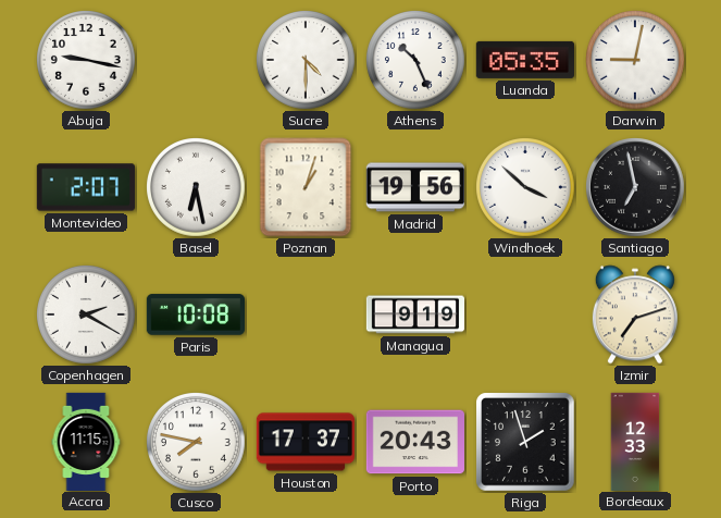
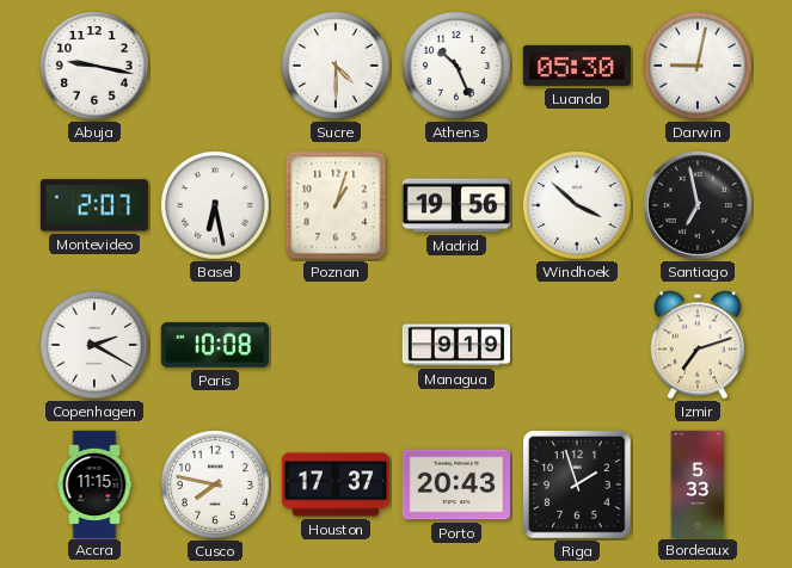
Luanda: 05:35 -> 05:30 (576, 66)
Bordeaux: 12:33 -> 5:33 (698, 483)
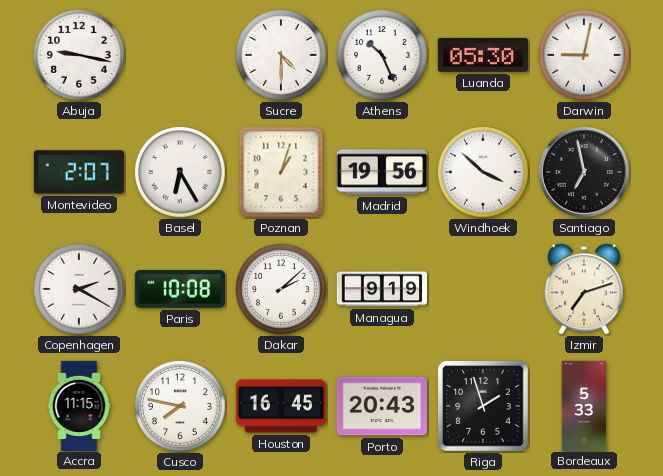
Basel: 6:28 -> 6:25 (181, 173)
Dakar: none -> 2:08 (282, 290)
Houston: 17:37 -> 16:45 (280, 406)
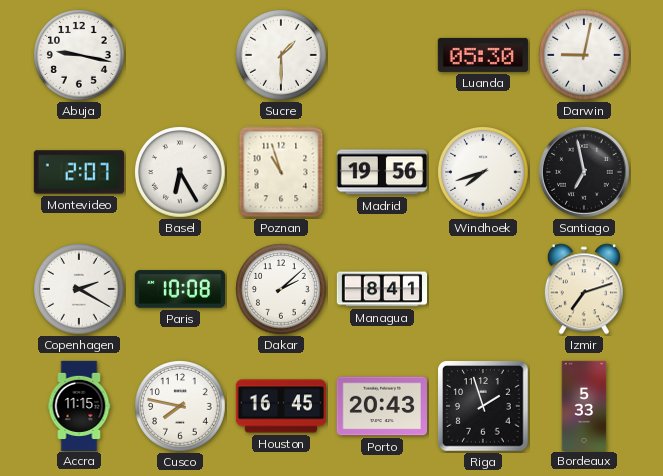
Sucre: 4:30 -> 1:30 (282, 56)
Athens: 10:26 -> none (383, 56)
Poznan: 1:03 -> 10:57 (281, 172)
Windhoek: 3:52 -> 7:42 (484, 173)
Managua: 9:19 -> 8:41 (381, 289)
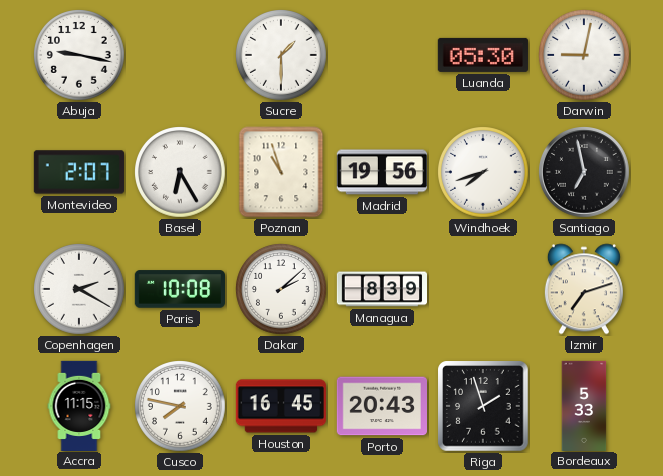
Managua: 8:41 -> 8:39 (381, 289)
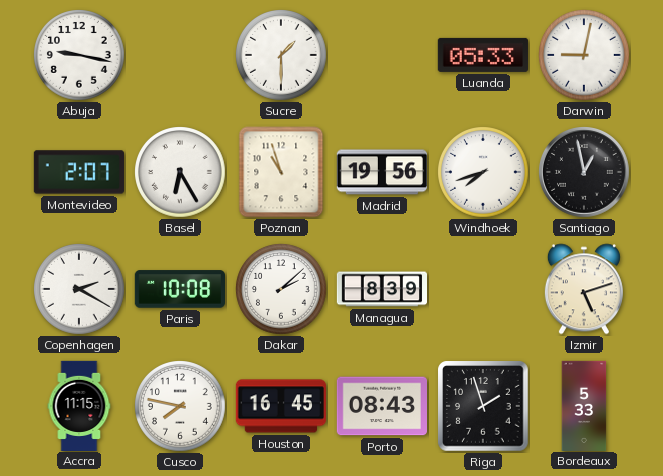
Luanda: 05:30 -> 05:33 (482, 55)
Santiago: 6:58 -> 12:58 (585, 173)
Izmir: 7:12 -> 5:12 (584, 289)
Porto: 20:43 -> 08:43 (381, 406)
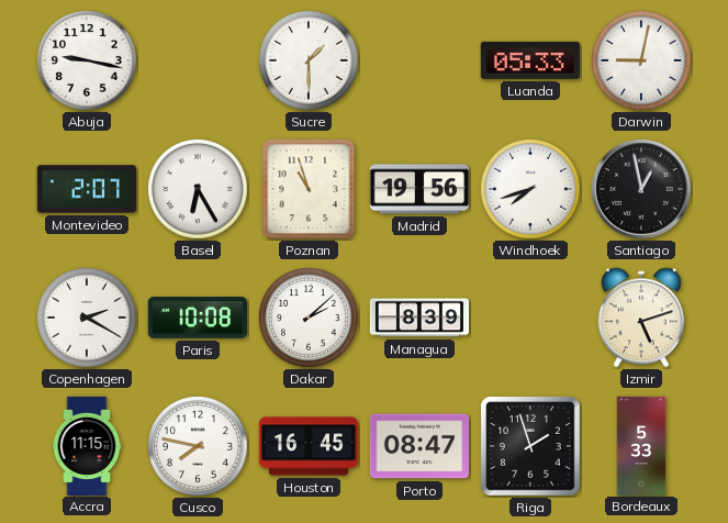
Porto: 08:43 -> 08:47 (418, 446)
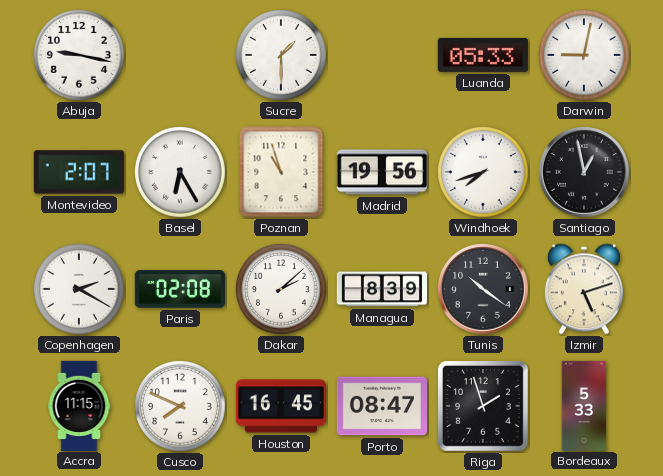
Paris: 10:08 -> 02:08 (179, 289)
Tunis: none -> 10:21 (484, 290)
Cusco: 7:47 -> 7:49 (181, 407)
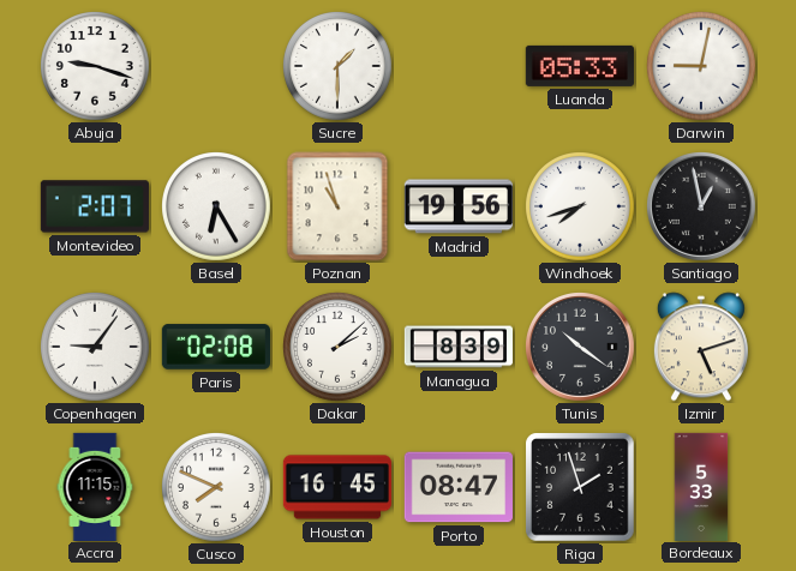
Abuja: 9:17 -> 9:18 (96, 67)
Copenhagen: 2:20 -> 9:06 (96, 348)
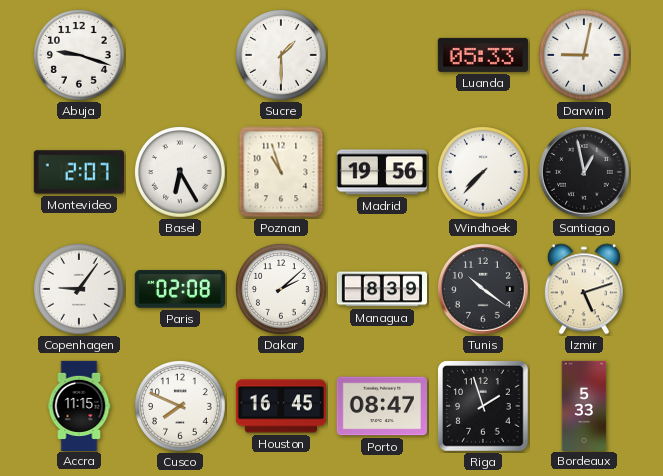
Windhoek: 7:42 -> 7:37 (484, 173)
